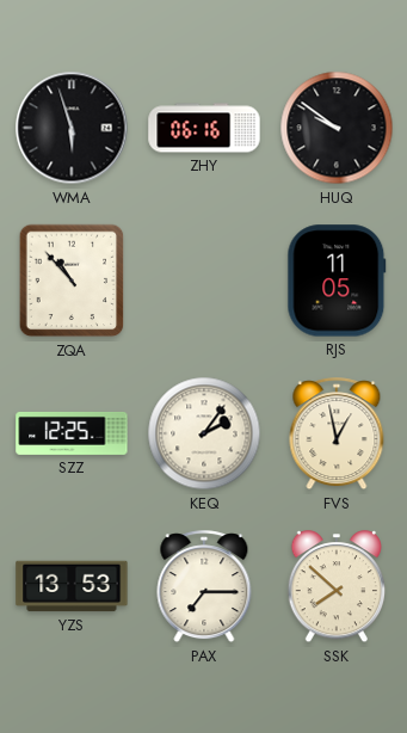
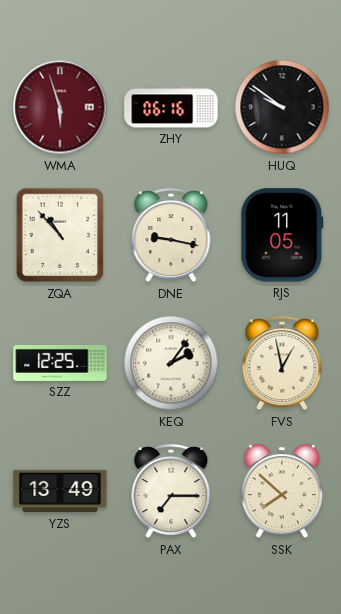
WMA dial: black -> burgundy (60, 107)
DNE: none -> 9:17 (171, 236)
YZS: 13:53 -> 13:49 (60, 491)
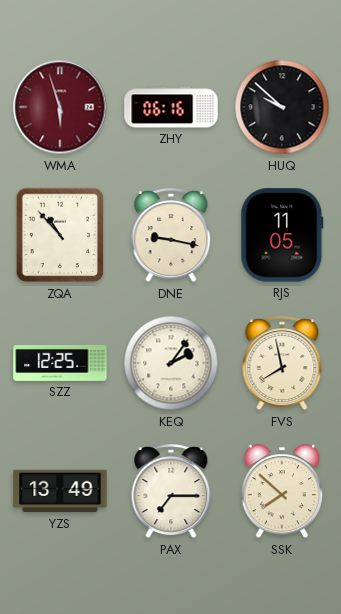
HUQ: 9:51 -> 9:52 (282, 107)
FVS: 12:58 -> 7:58 (282, 364)
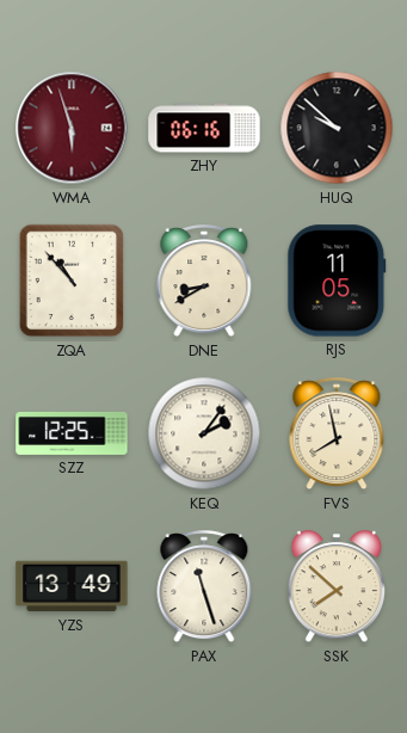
DNE: 9:17 -> 8:40 (204, 282)
PAX: 7:15 -> 11:27 (204, 587)
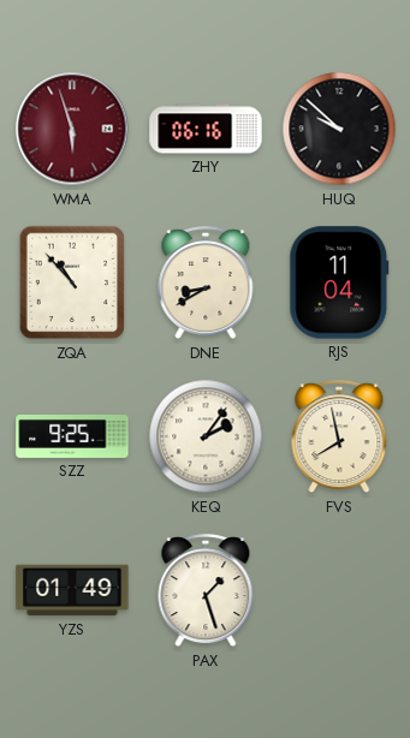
RJS: 11:05 -> 11:04 (339, 282)
SZZ: 12:25 -> 9:25 (72, 436)
YZS: 13:49 -> 01:49 (72, 590)
PAX: 11:27 -> 1:27 (206, 591)
SSK: 7:52 -> none (335, 587)
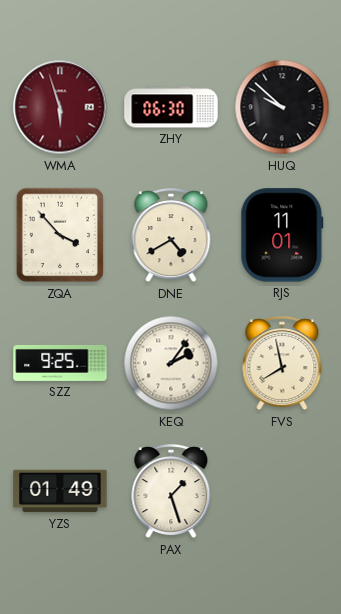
ZHY: 06:16 -> 06:30 (171, 107)
ZQA: 10:53 -> 3:53 (60, 235)
DNE: 8:40 -> 4:40 (171, 236)
RJS: 11:04 -> 11:01 (282, 235)
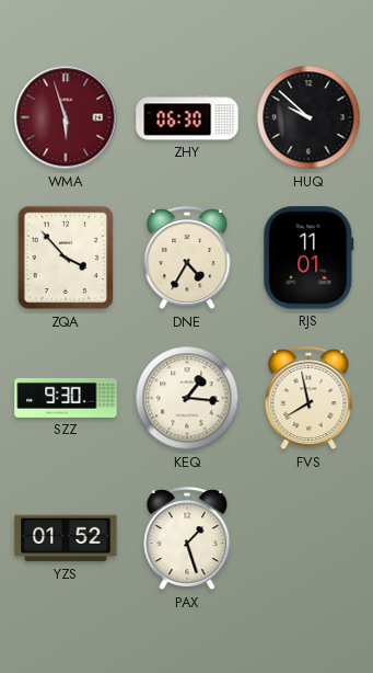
DNE: 4:40 -> 4:35 (187, 259)
SZZ: 9:25 -> 9:30 (66, 398)
KEQ: 2:06 -> 1:16 (187, 398)
YZS: 01:49 -> 01:52 (66, 538)
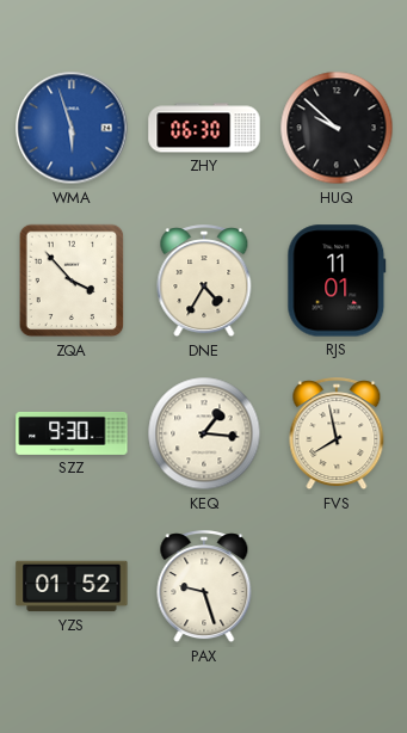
WMA dial: burgundy -> blue (72, 128)
PAX: 1:27 -> 9:27 (204, 587)
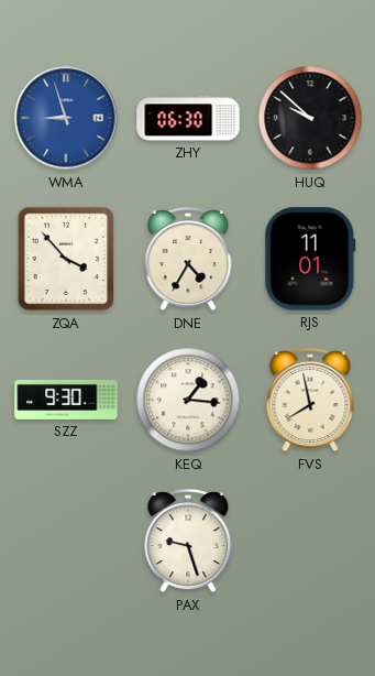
WMA: 5:57 -> 8:57 (66, 118)
YZS: 01:52 -> none (72, 586)
